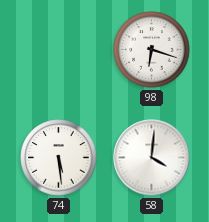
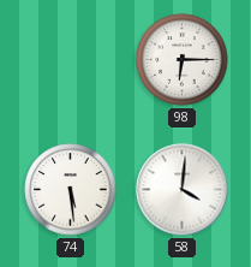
98: 6:18 -> 6:15 (183, 60)
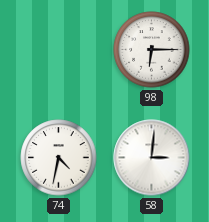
74: 5:29 -> 4:32 (59, 158)
58: 4:01 -> 3:01 (152, 158)
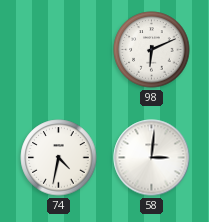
98: 6:15 -> 6:11 (152, 50)
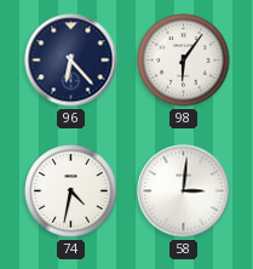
96: none -> 6:23 (71, 61)
98: 6:11 -> 6:06 (184, 61)
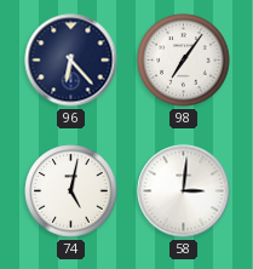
98: 6:06 -> 7:06 (184, 61)
74: 4:32 -> 5:02 (71, 191)
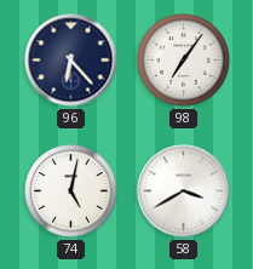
58: 3:01 -> 3:40 (184, 191)
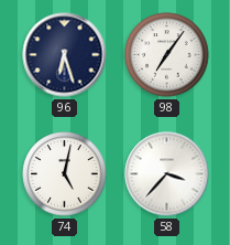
96: 6:23 -> 6:27 (65, 55)
58: 3:40 -> 3:37 (167, 174)
